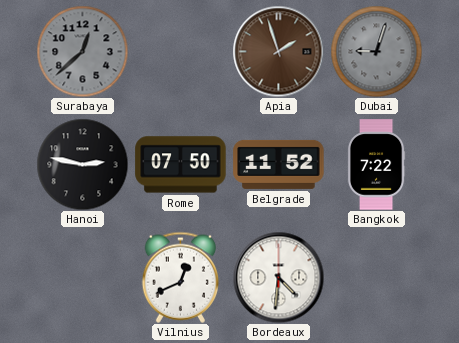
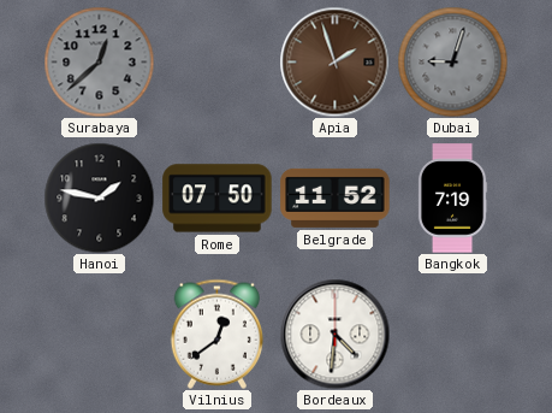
Hanoi: 2:47 -> 1:47 (99, 197)
Bangkok: 7:22 -> 7:19 (452, 199)
Vilnius: 12:41 -> 12:39 (216, 334)
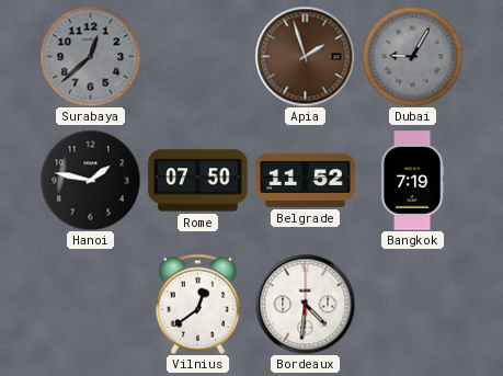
Dubai: 9:03 -> 9:05 (412, 56)
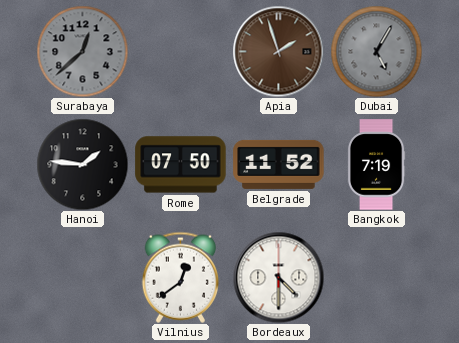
Dubai: 9:05 -> 5:05 (376, 51)
Hanoi: 1:47 -> 1:46 (82, 164)
Bordeaux: 4:31 -> 4:30 (278, 277)
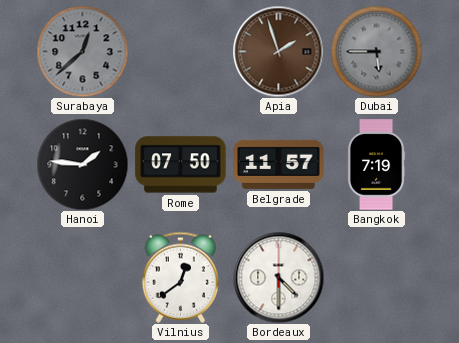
Dubai: 5:05 -> 5:45 (376, 51)
Belgrade: 11:52 -> 11:57 (279, 164)
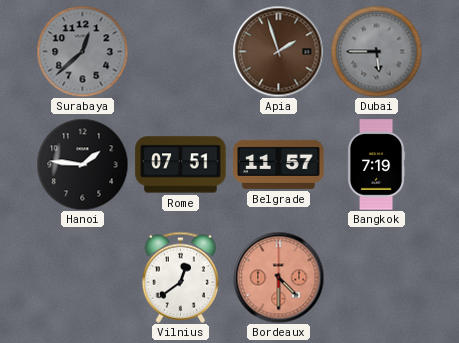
Rome: 07:50 -> 07:51 (181, 165)
Bordeaux dial: white -> salmon (278, 277)
